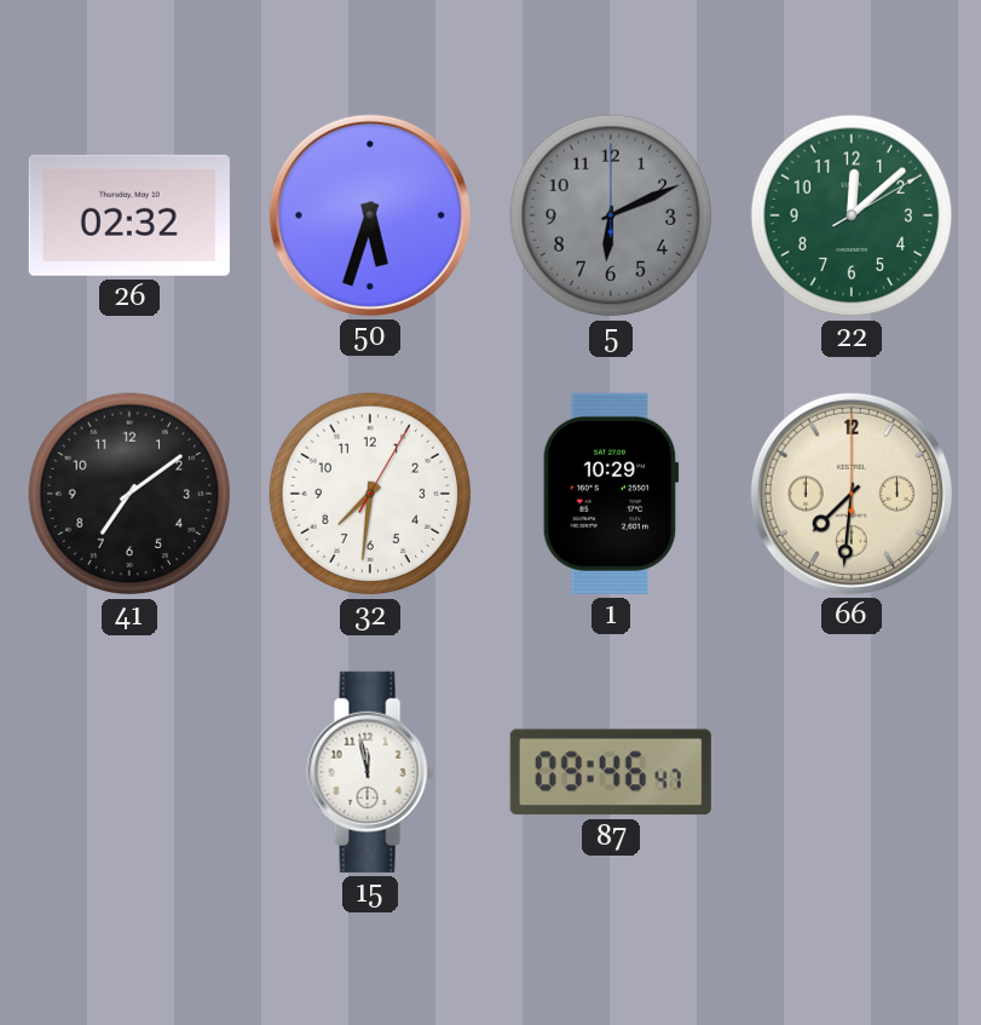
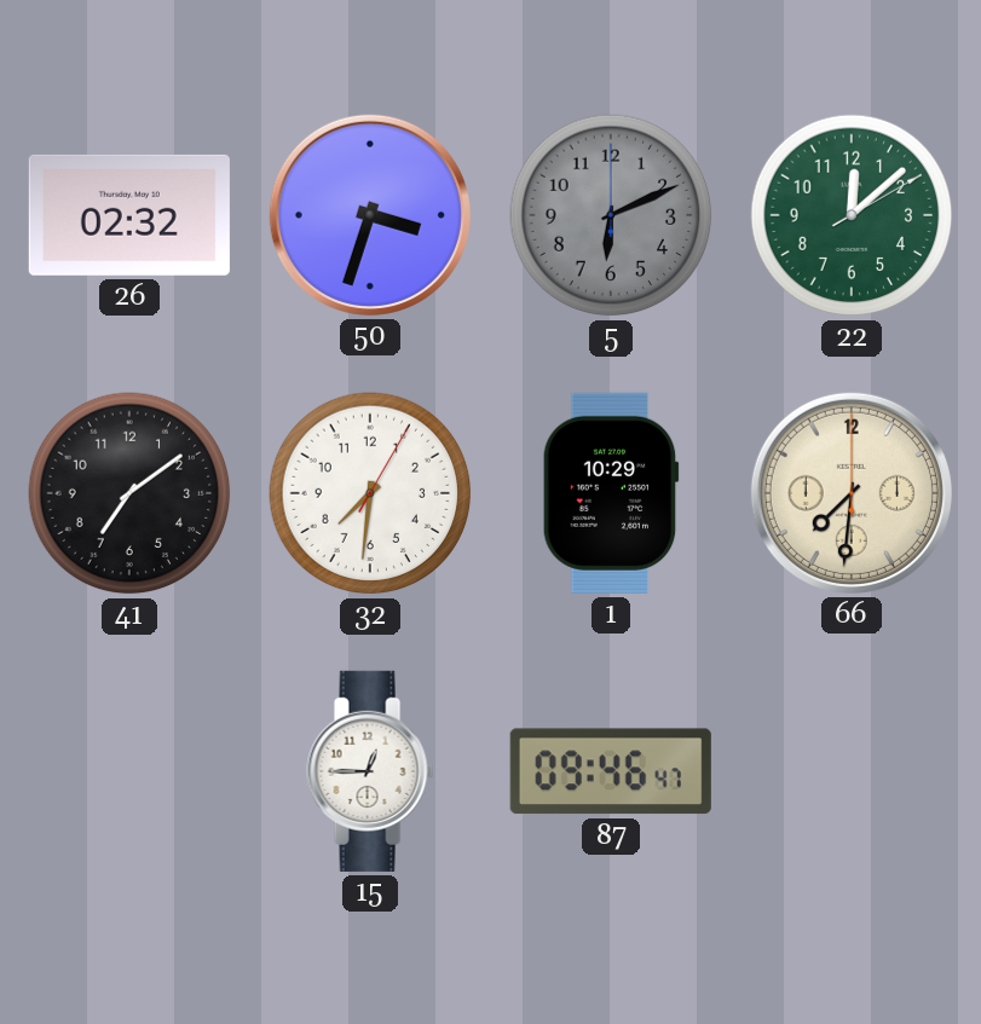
50: 5:33 -> 3:33 (370, 215)
15: 11:58 -> 12:45 (370, 771)
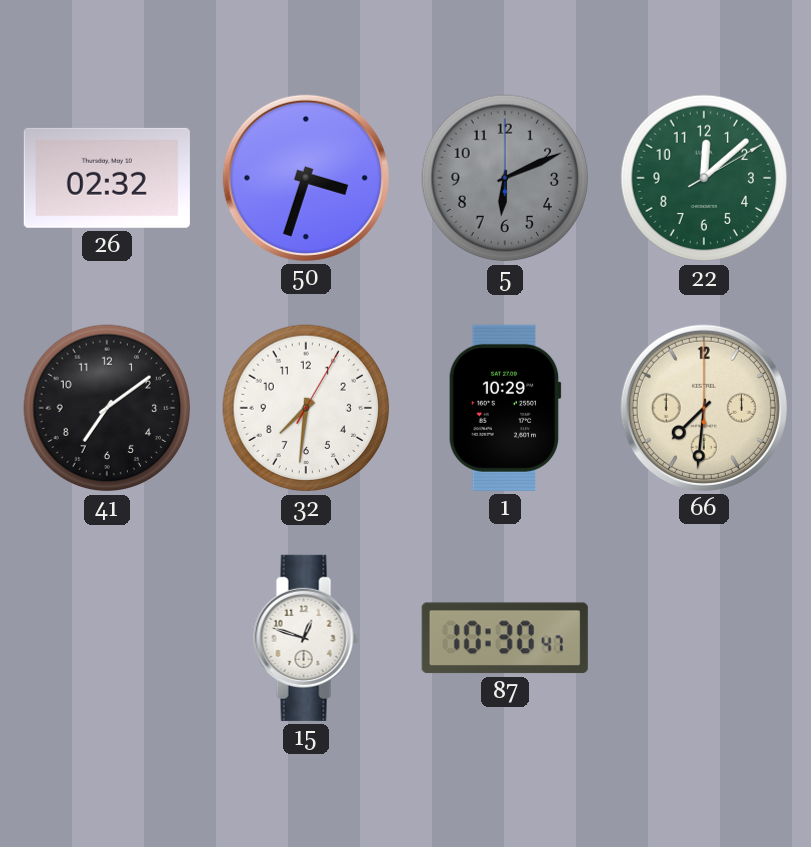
15: 12:45 -> 12:48 (306, 638)
87: 09:46 -> 10:30 (505, 638)
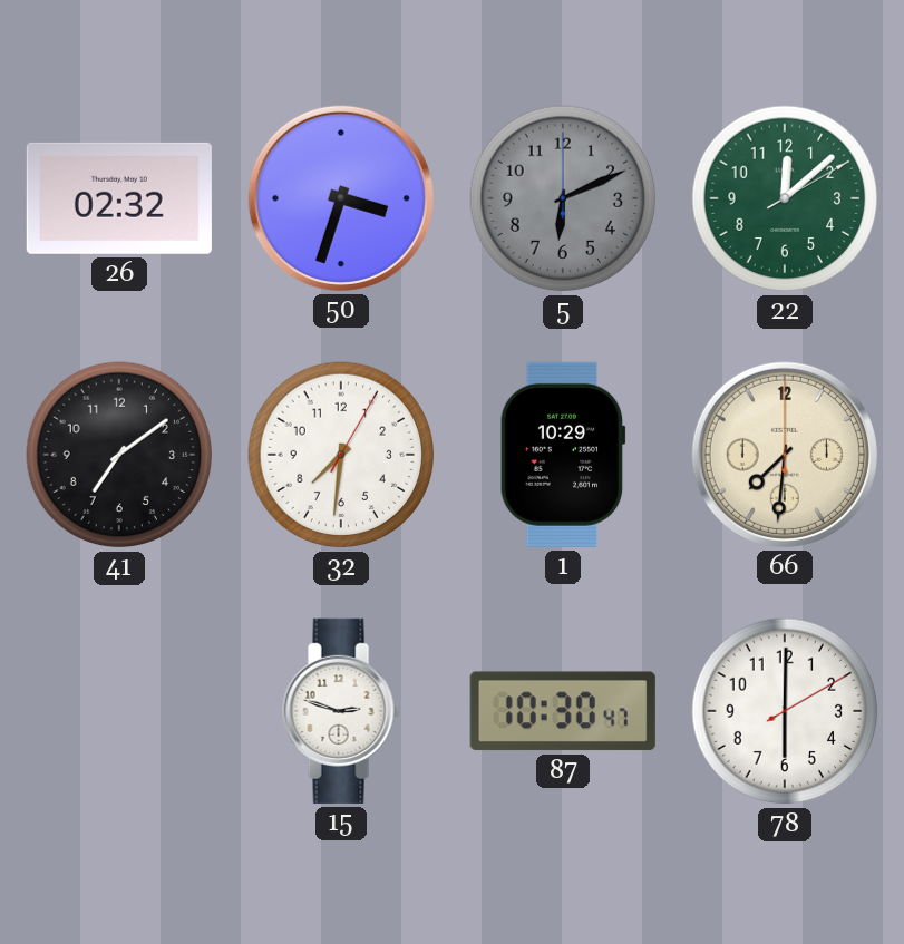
15: 12:48 -> 2:48 (341, 711)
78: none -> 6:00 (785, 711)
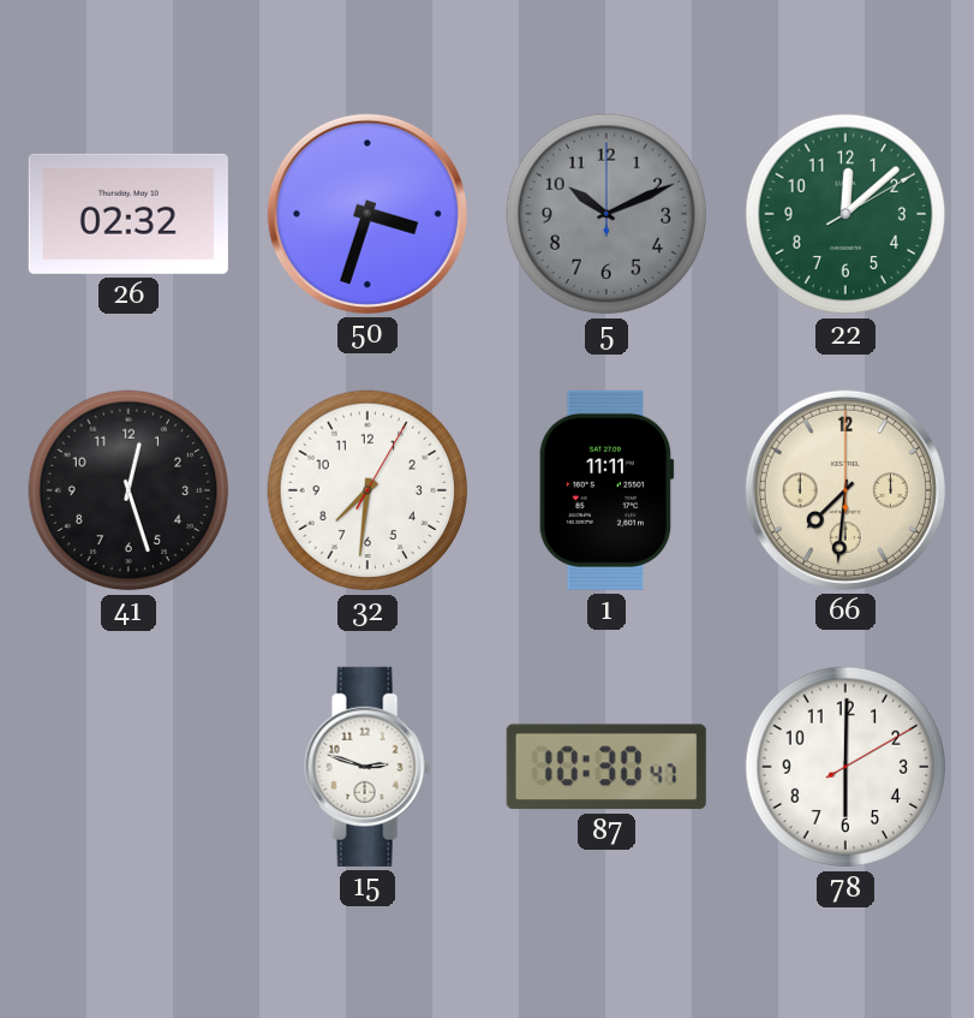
5: 6:11 -> 10:11 (606, 214)
41: 7:09 -> 12:27 (129, 490)
1: 10:29 -> 11:11 (606, 490)
